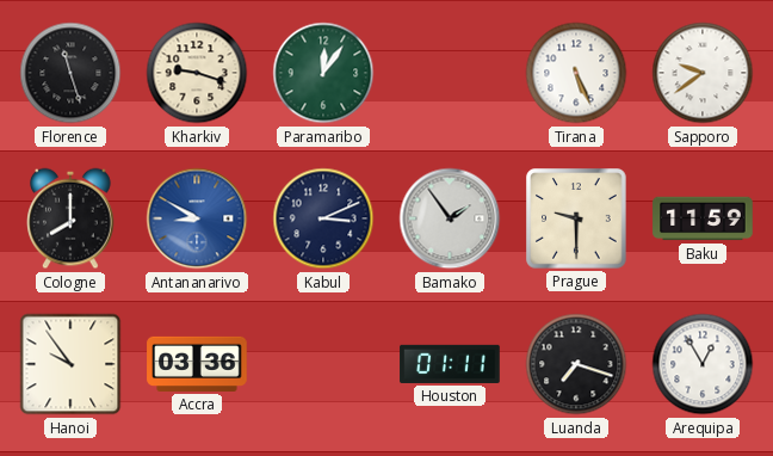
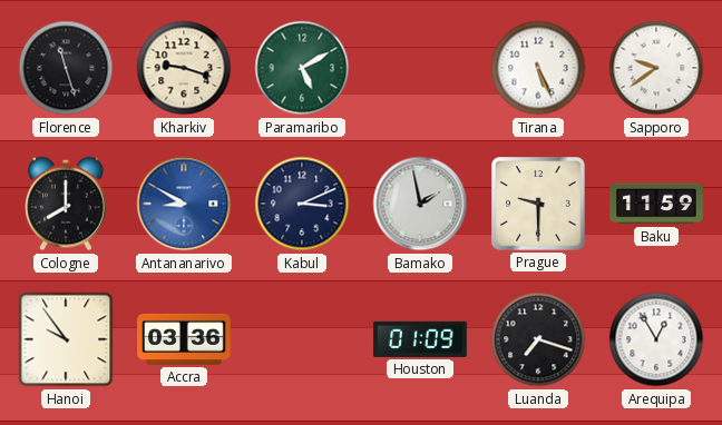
Paramaribo: 12:06 -> 5:10 (302, 68)
Bamako: 1:54 -> 1:58 (420, 204)
Houston: 01:11 -> 01:09 (420, 339)
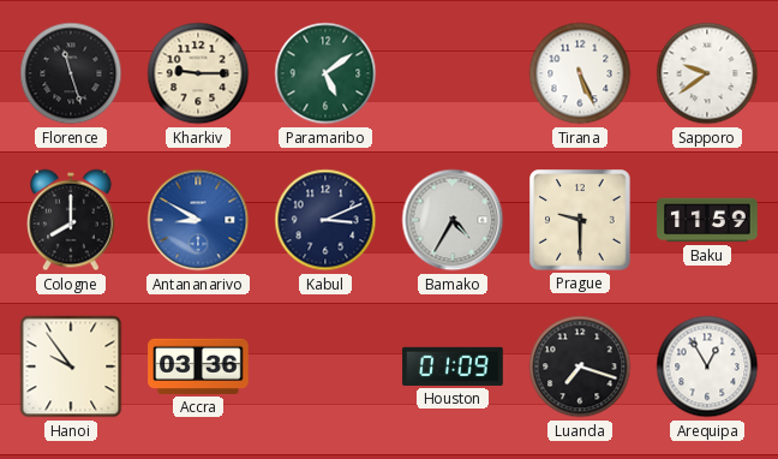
Kharkiv: 9:18 -> 9:15 (198, 73)
Paramaribo: 5:10 -> 5:09 (325, 73)
Bamako: 1:58 -> 4:35 (453, 220)
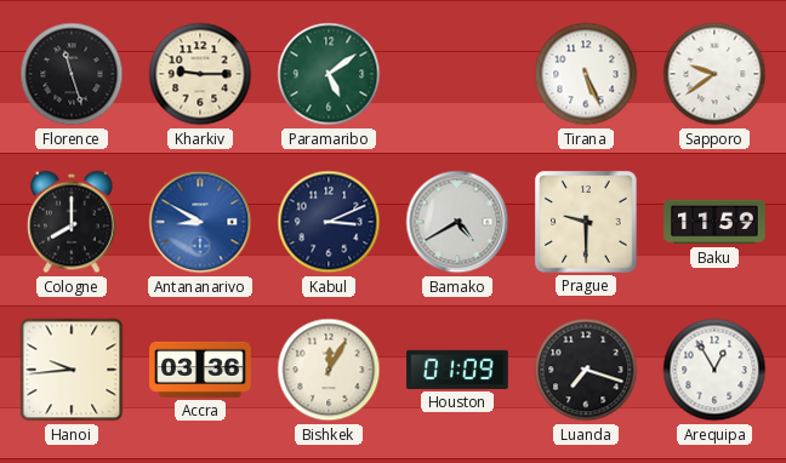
Bamako: 4:35 -> 4:40 (457, 222)
Hanoi: 9:54 -> 9:44 (72, 370)
Bishkek: none -> 12:05 (329, 370)
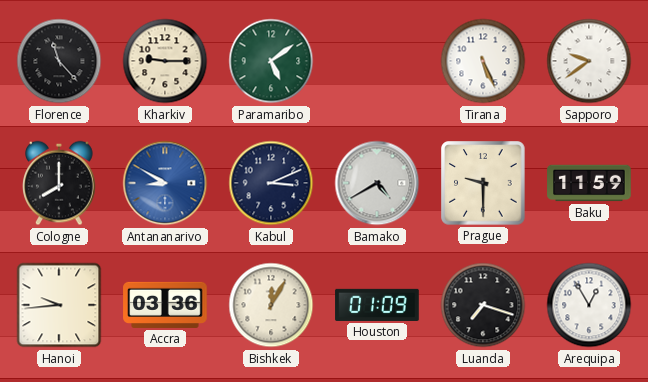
Florence: 11:27 -> 11:23 (59, 61)
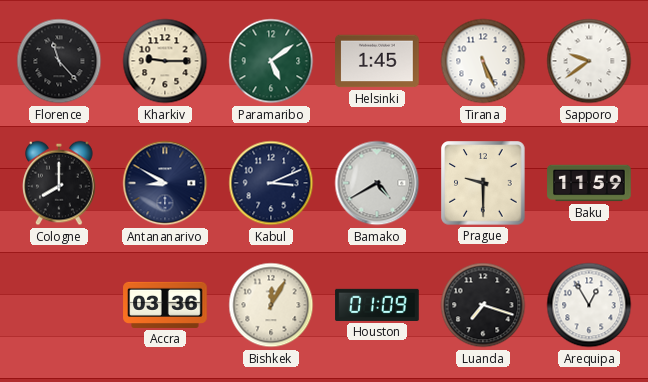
Helsinki: none -> 1:45 (377, 61)
Antananarivo dial: blue -> navy (165, 183)
Hanoi: 9:44 -> none (59, 305)
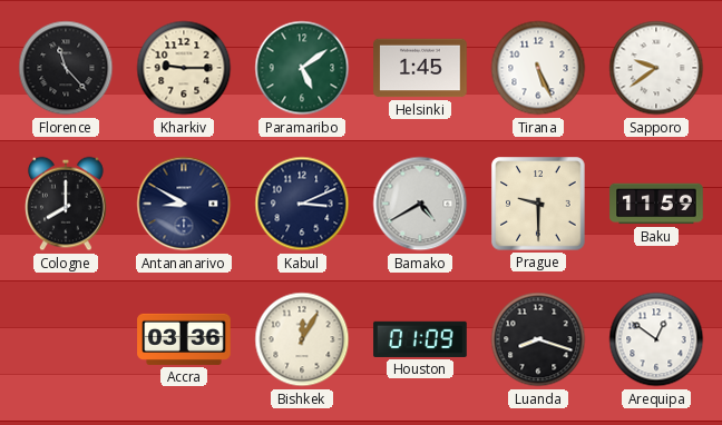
Luanda: 7:18 -> 8:18 (538, 339)
Arequipa: 12:55 -> 12:51 (656, 339)
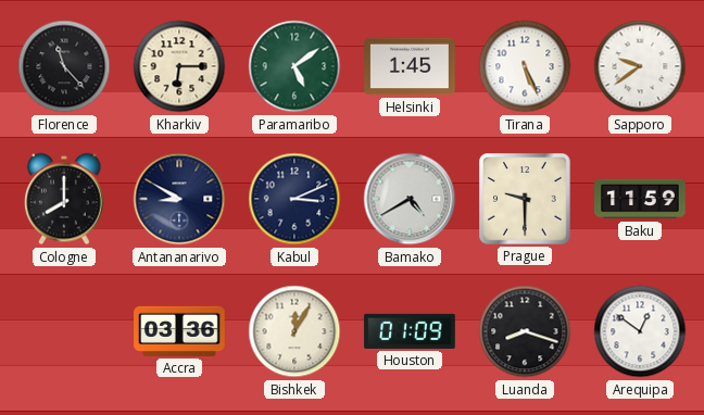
Kharkiv: 9:15 -> 6:15 (179, 66)
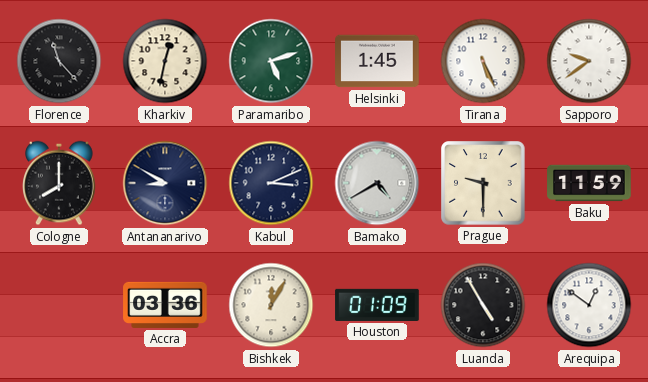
Kharkiv: 6:15 -> 12:32 (165, 61)
Paramaribo: 5:09 -> 5:12 (271, 61)
Luanda: 8:18 -> 4:55 (483, 305)
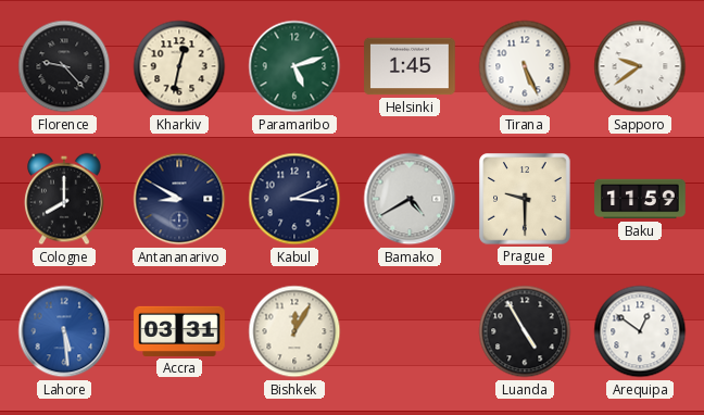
Florence: 11:23 -> 9:23 (64, 66)
Lahore: none -> 5:29 (64, 331)
Accra: 03:36 -> 03:31 (179, 331)
Houston: 01:09 -> none (377, 305)
